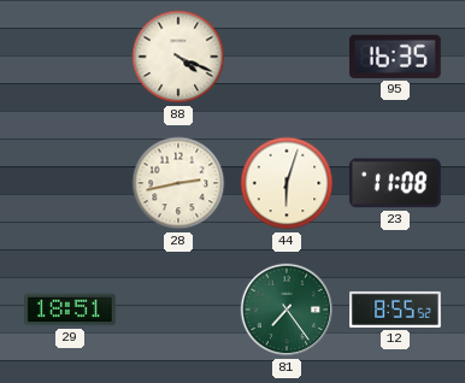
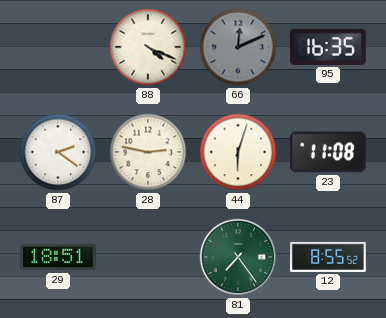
66: none -> 12:11 (238, 47)
87: none -> 2:21 (58, 152)
28: 2:43 -> 2:47 (148, 152)
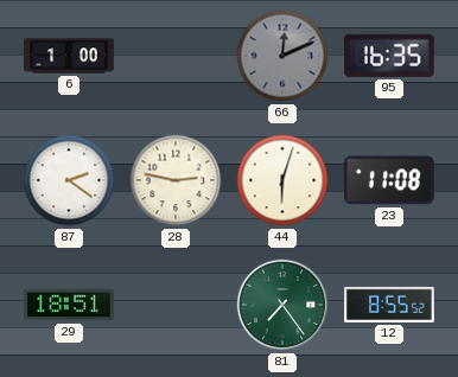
6: none -> 1:00 (70, 56)
88: 4:19 -> none (148, 47)
